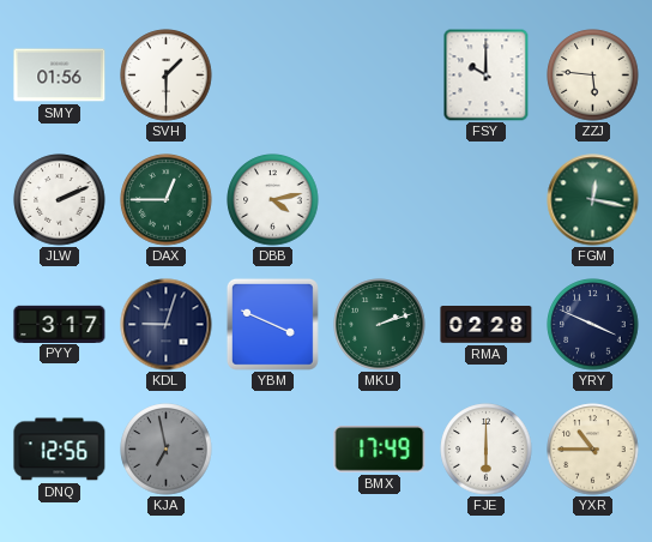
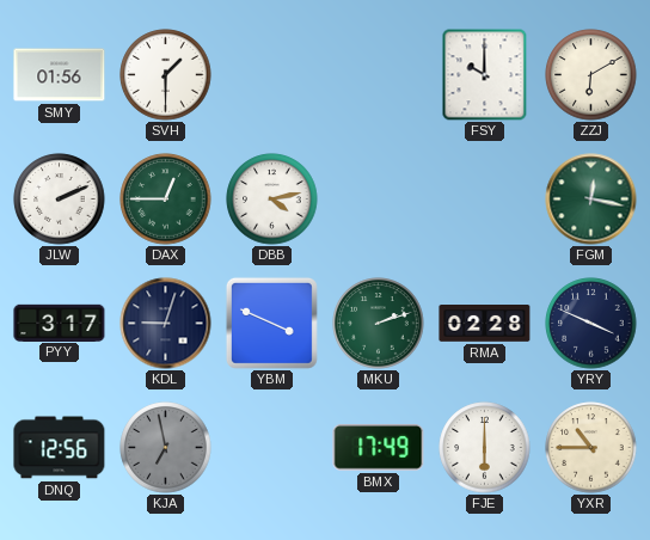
ZZJ: 5:46 -> 6:10 (591, 75)
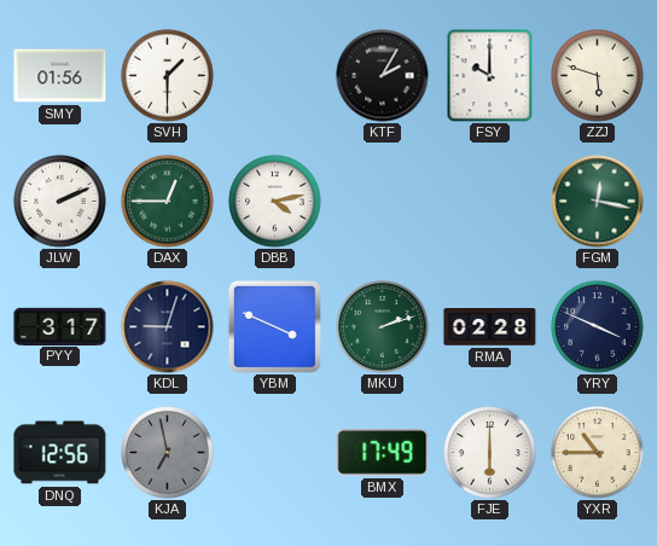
KTF: none -> 2:05 (383, 76)
ZZJ: 6:10 -> 5:48 (598, 76)
